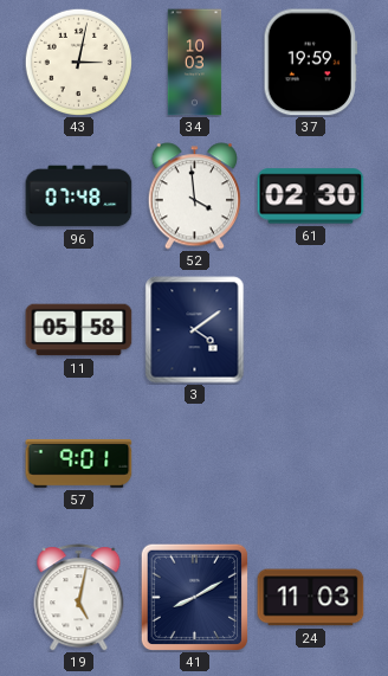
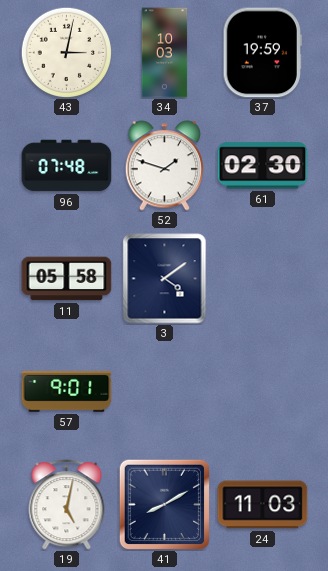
52: 3:59 -> 1:48 (164, 166)
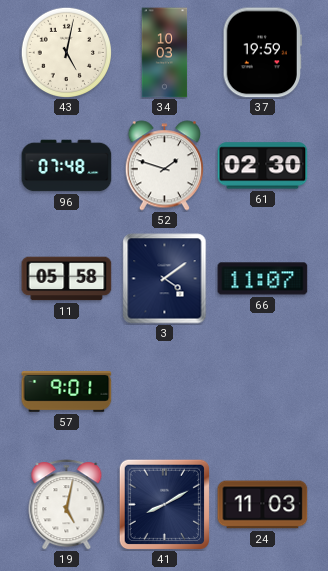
43: 3:02 -> 5:02 (66, 52)
66: none -> 11:07 (263, 279)
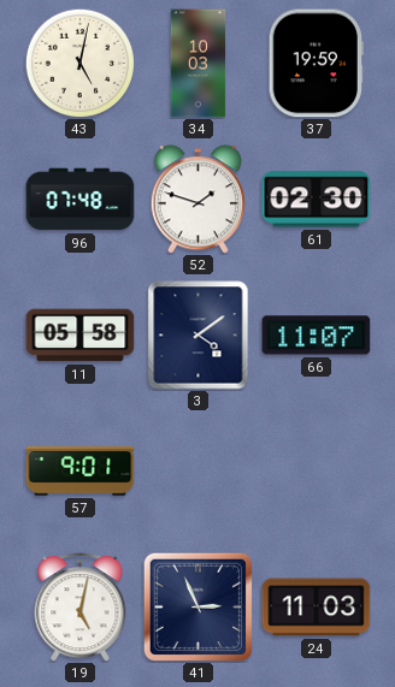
41: 8:10 -> 2:56 (197, 606)
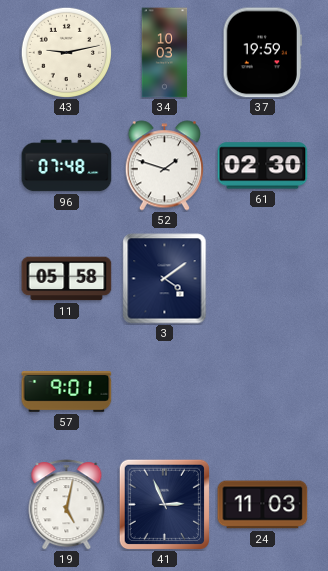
43: 5:02 -> 9:13 (66, 52)
66: 11:07 -> none (317, 336)
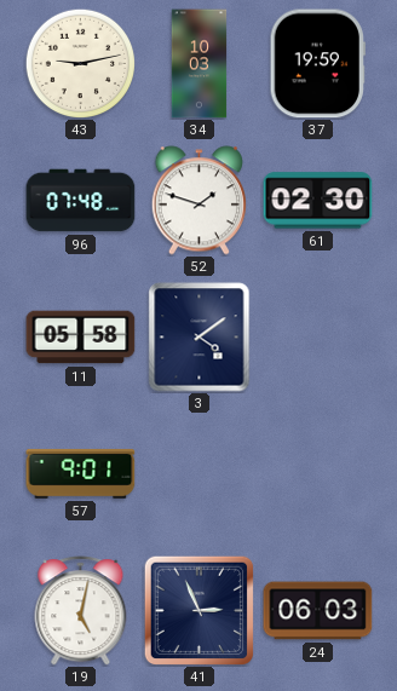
24: 11:03 -> 06:03 (318, 611)
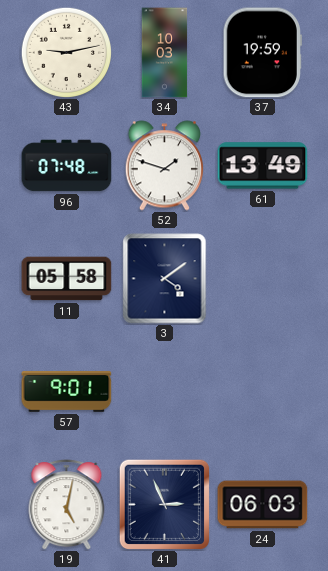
61: 02:30 -> 13:49 (263, 166)
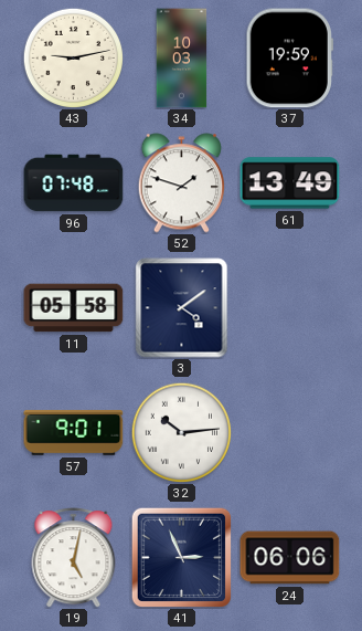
32: none -> 10:14 (181, 432)
24: 06:03 -> 06:06 (290, 558)
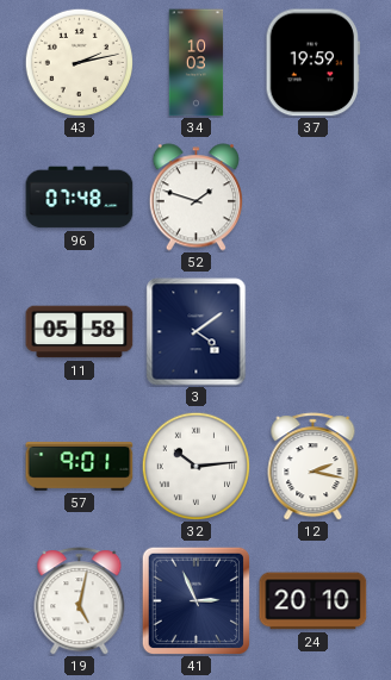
43: 9:13 -> 2:13 (79, 62)
61: 13:49 -> none (290, 183)
12: none -> 2:17 (314, 467)
24: 06:06 -> 20:10 (314, 601)
